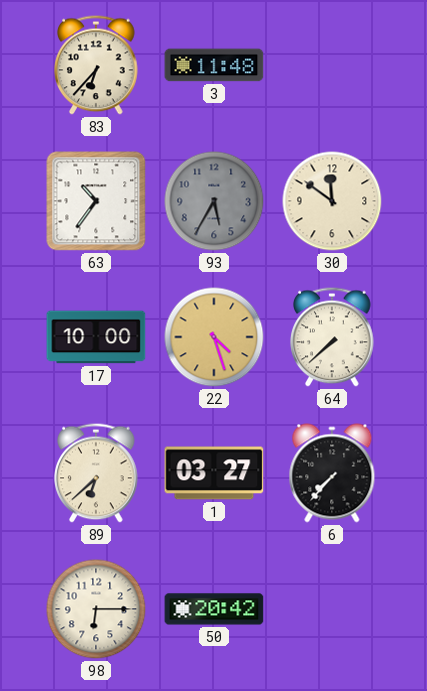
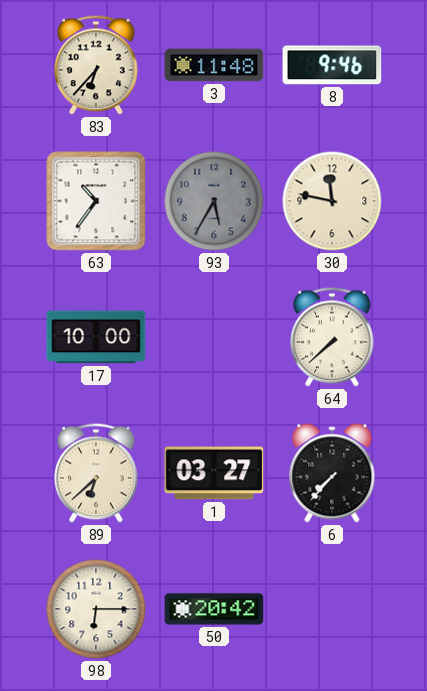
8: none -> 9:46 (332, 65)
30: 11:51 -> 11:47 (332, 201)
22: 4:27 -> none (214, 337)
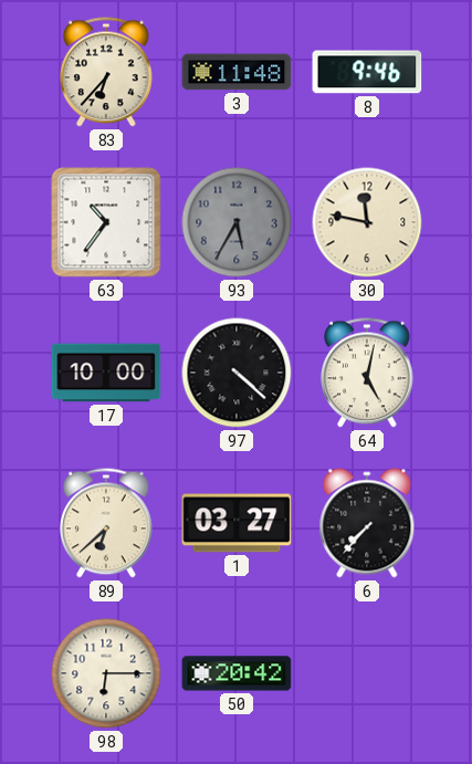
97: none -> 4:22 (237, 373)
64: 7:38 -> 5:02 (367, 373)
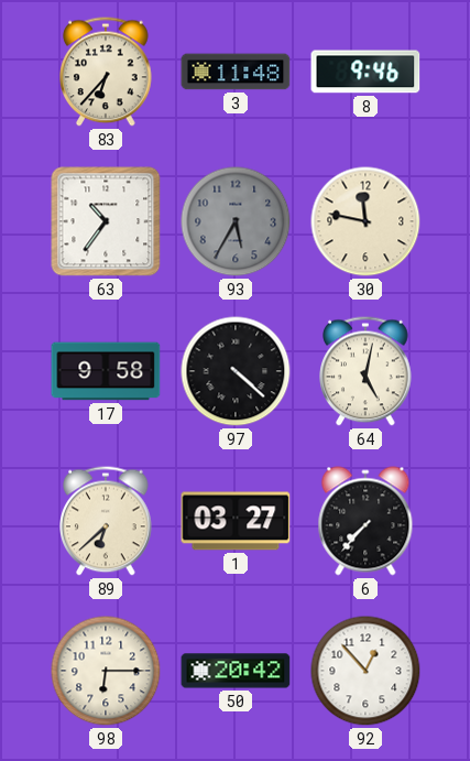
17: 10:00 -> 9:58 (106, 371)
92: none -> 12:53 (365, 671)
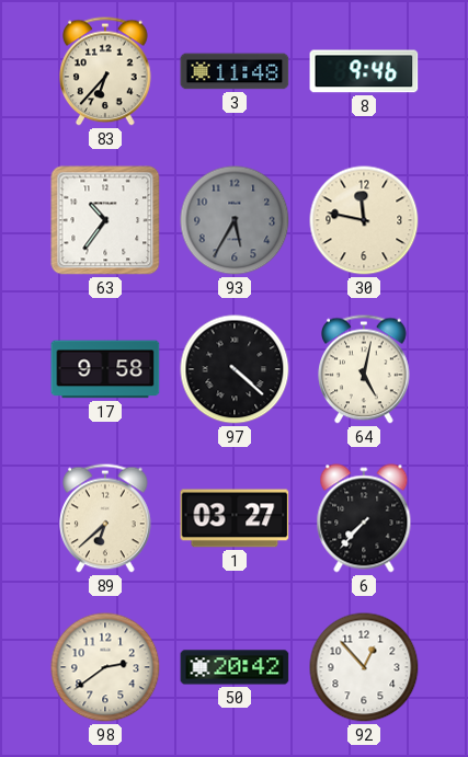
98: 6:15 -> 2:39 (105, 667)
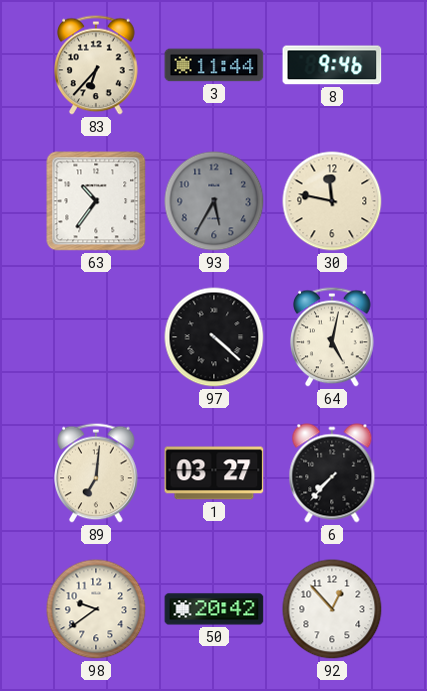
3: 11:48 -> 11:44 (214, 65)
17: 9:58 -> none (105, 369)
89: 6:38 -> 7:01 (96, 473)
98: 2:39 -> 9:39 (96, 609)
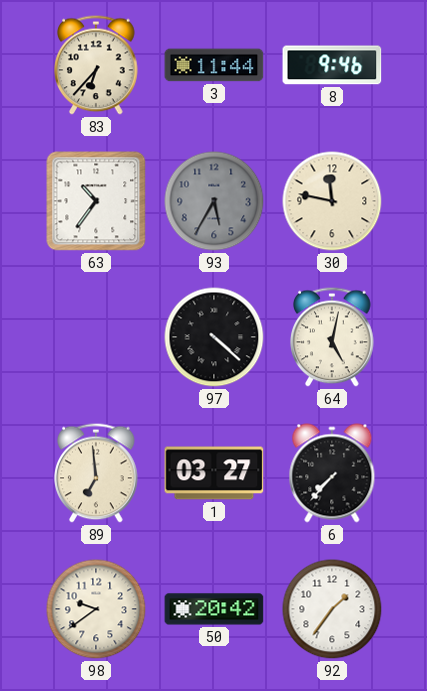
89: 7:01 -> 6:59 (96, 473)
92: 12:53 -> 1:36 (332, 609)
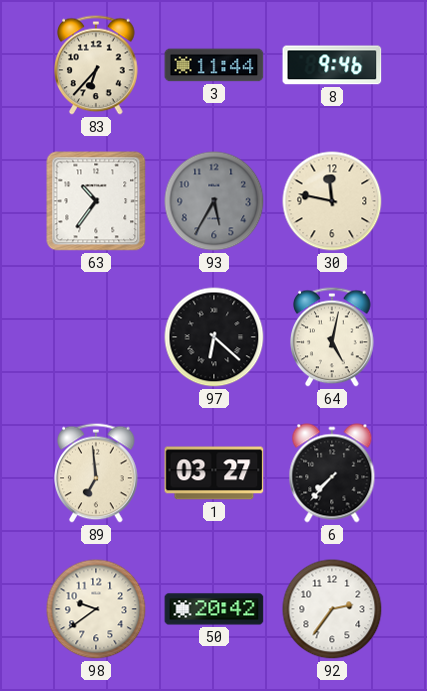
97: 4:22 -> 6:22 (214, 337)
92: 1:36 -> 2:36 (332, 609)
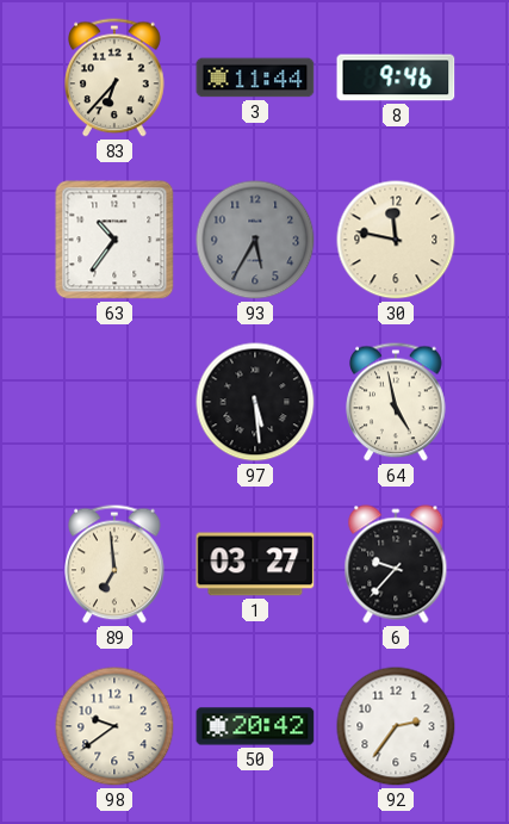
97: 6:22 -> 5:29 (255, 402)
64: 5:02 -> 4:58 (396, 402)
6: 7:37 -> 9:37 (396, 564)
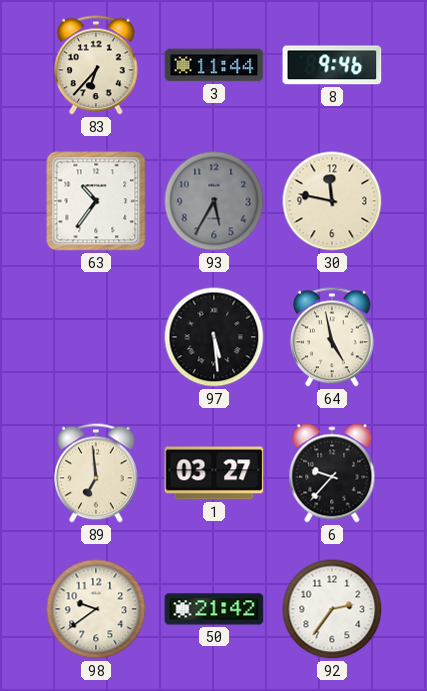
50: 20:42 -> 21:42 (214, 609)
